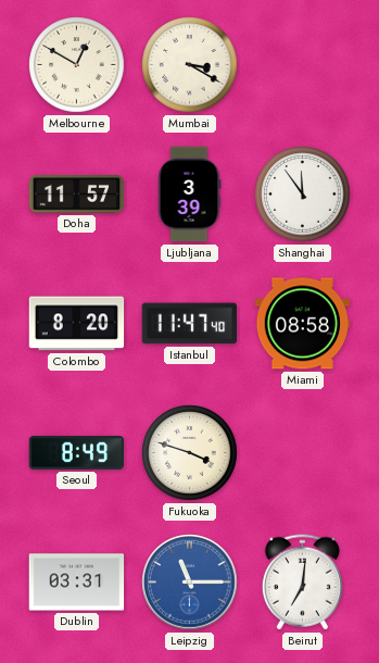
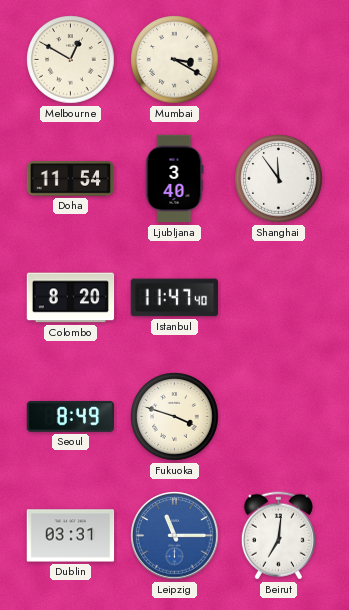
Doha: 11:57 -> 11:54 (71, 179)
Ljubljana: 3:39 -> 3:40 (174, 179)
Miami: 08:58 -> none (303, 324)
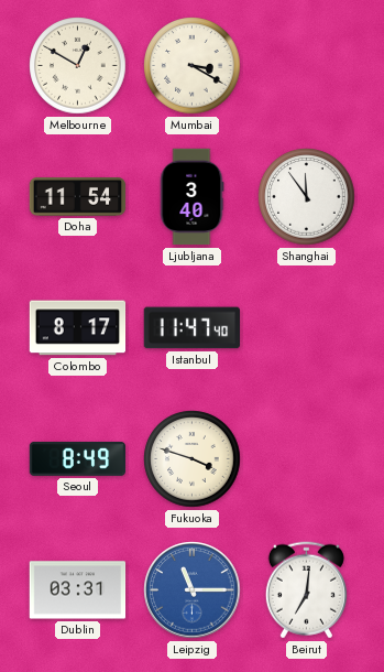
Colombo: 8:20 -> 8:17 (78, 328)
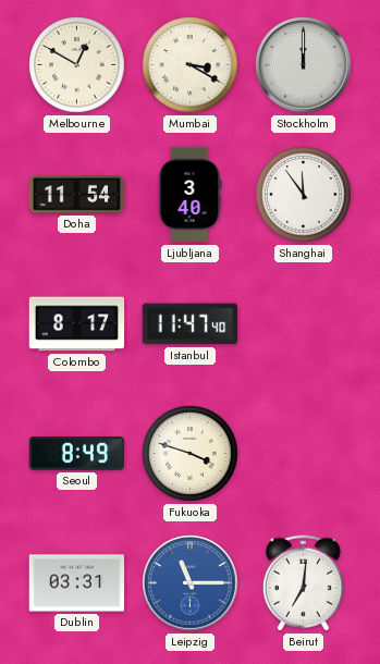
Stockholm: none -> 12:00 (304, 65)
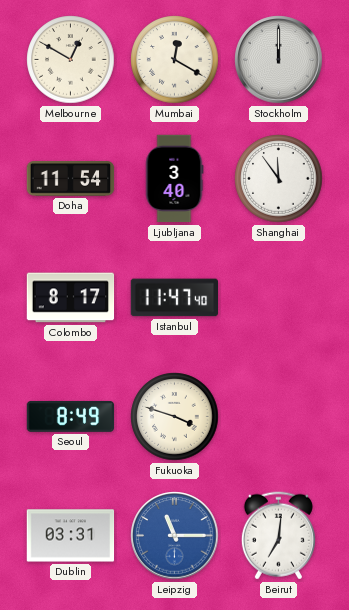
Mumbai: 3:20 -> 12:20 (175, 60)
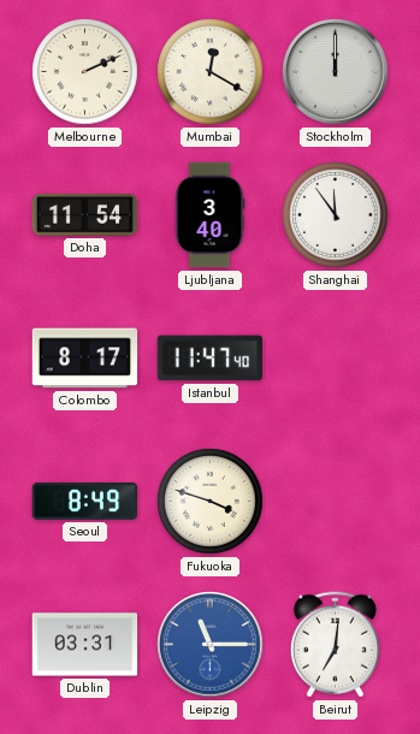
Melbourne: 12:50 -> 2:11 (85, 72)
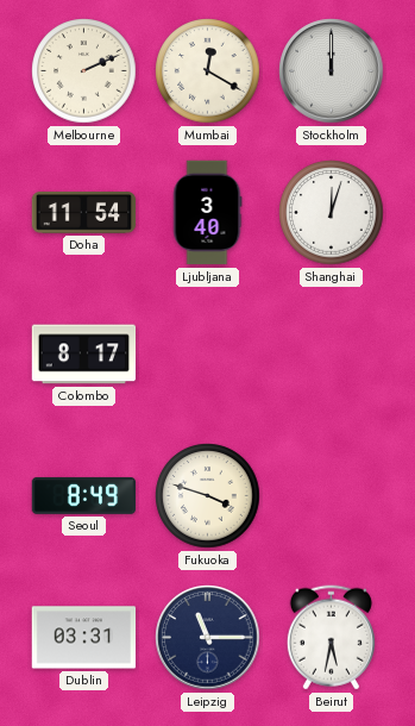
Shanghai: 11:54 -> 12:03 (332, 213)
Istanbul: 11:47 -> none (209, 359)
Leipzig dial: blue -> navy (208, 638)
Beirut: 7:01 -> 5:32 (331, 638)
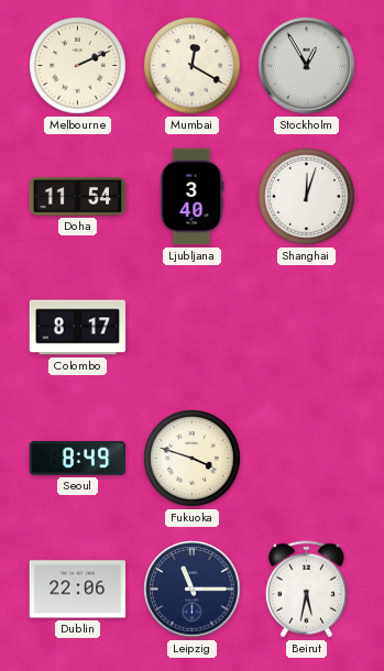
Stockholm: 12:00 -> 12:55 (307, 66)
Dublin: 03:31 -> 22:06 (78, 590)
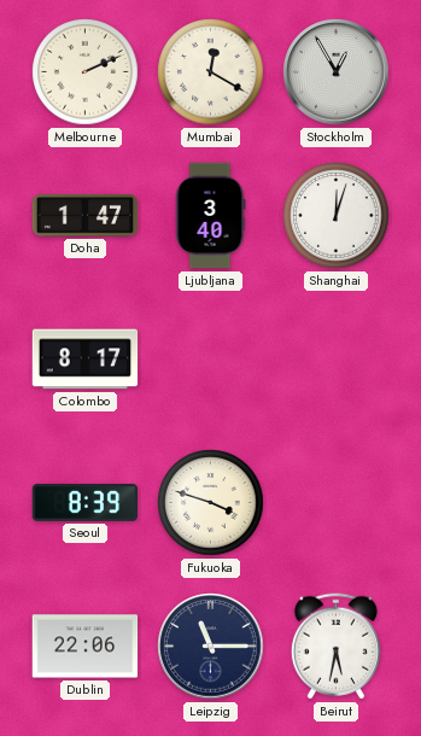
Doha: 11:54 -> 1:47 (86, 216)
Seoul: 8:49 -> 8:39 (86, 502)
